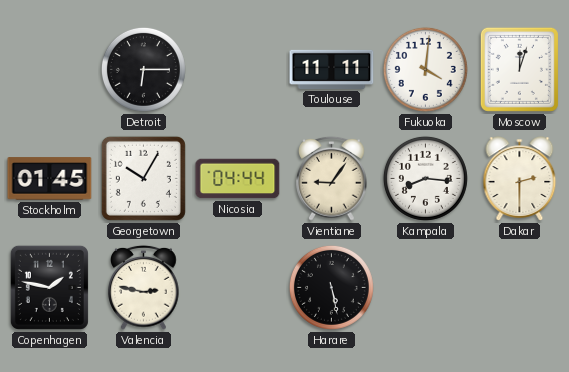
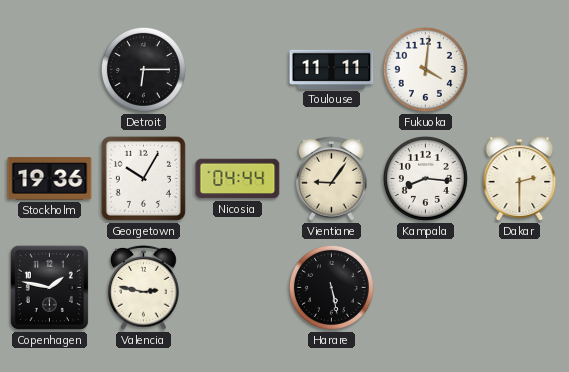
Moscow: 12:03 -> none (519, 69)
Stockholm: 01:45 -> 19:36 (50, 179)
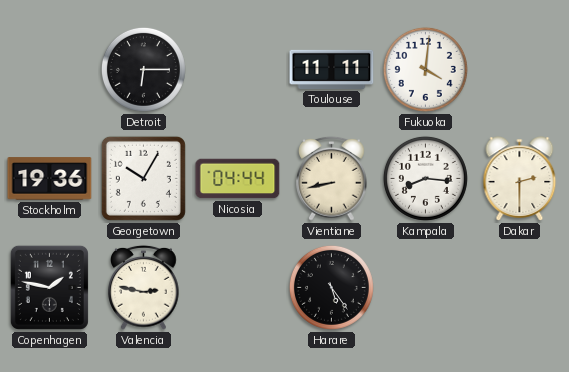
Vientiane: 9:06 -> 8:43 (332, 178)
Harare: 5:28 -> 5:24 (331, 287)
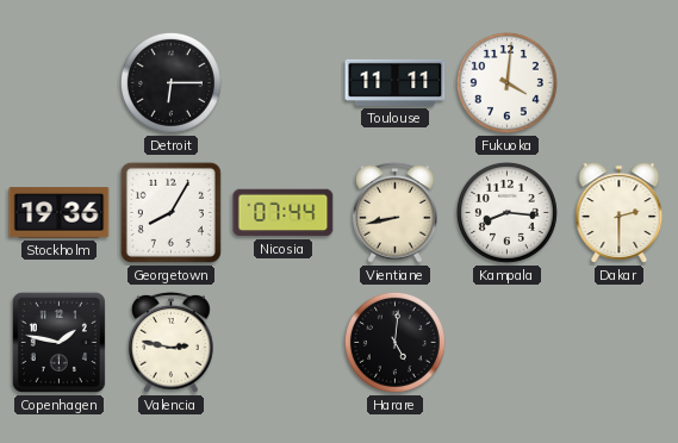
Georgetown: 10:05 -> 8:05 (170, 212)
Nicosia: 04:44 -> 07:44 (284, 213)
Harare: 5:24 -> 5:01 (394, 342)
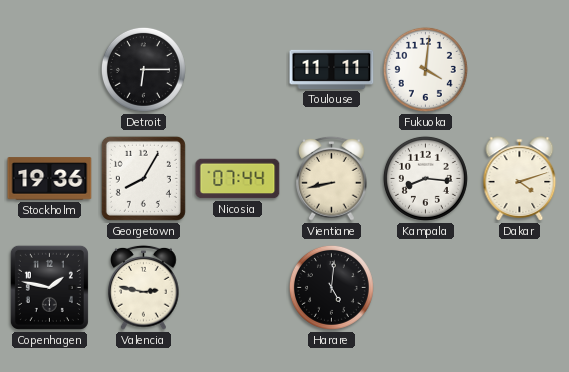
Dakar: 2:30 -> 4:12 (520, 179)
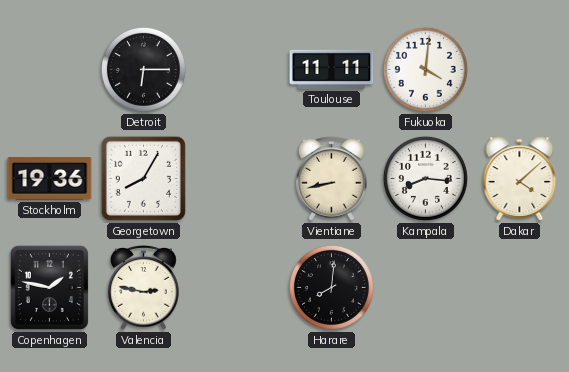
Nicosia: 07:44 -> none (238, 179)
Dakar: 4:12 -> 4:08 (520, 179)
Harare: 5:01 -> 8:01 (331, 287)
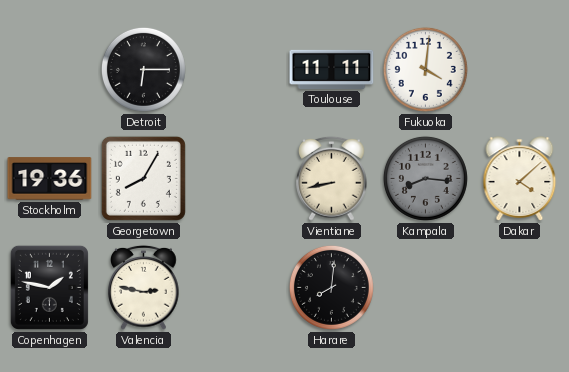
Kampala dial: white -> grey (425, 178)
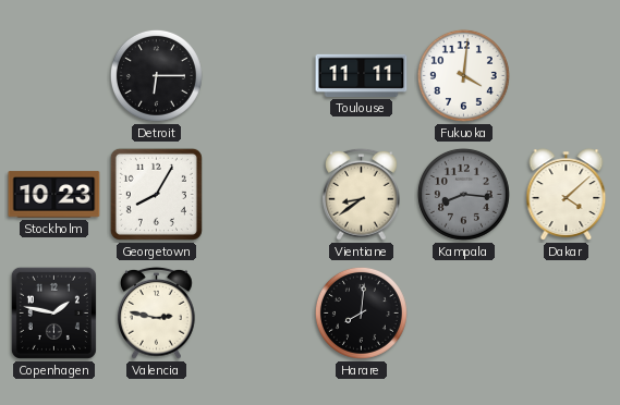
Stockholm: 19:36 -> 10:23 (54, 195)
Vientiane: 8:43 -> 8:39 (362, 194)
